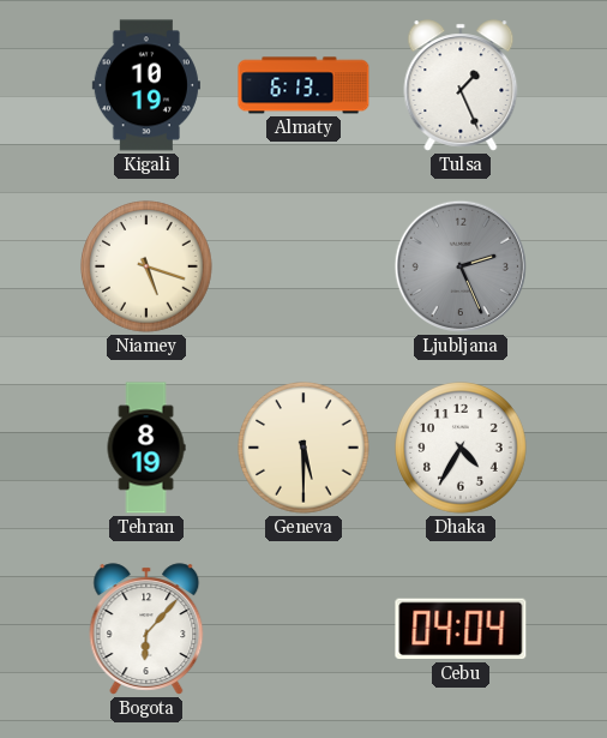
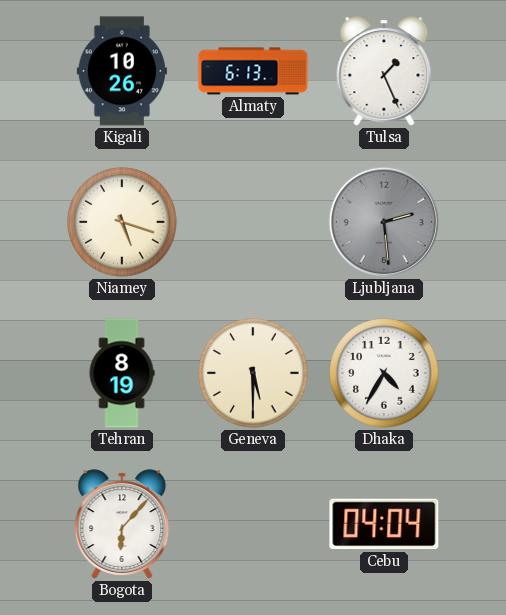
Kigali: 10:19 -> 10:26 (122, 71)
Ljubljana: 2:26 -> 2:29 (384, 222)
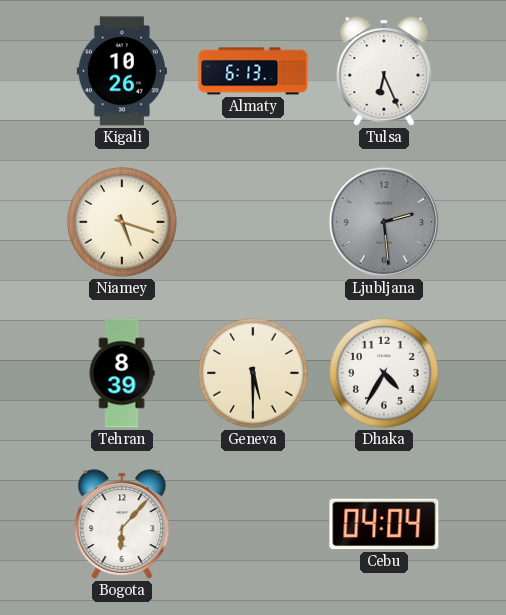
Tulsa: 1:26 -> 6:26 (384, 71)
Tehran: 8:19 -> 8:39 (122, 373)
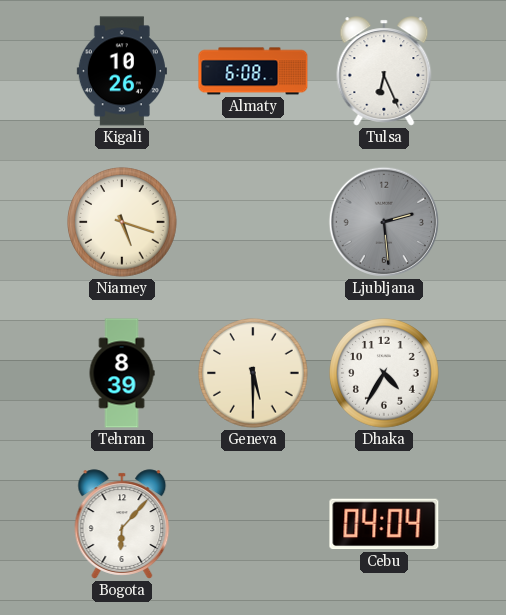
Almaty: 6:13 -> 6:08 (253, 71)
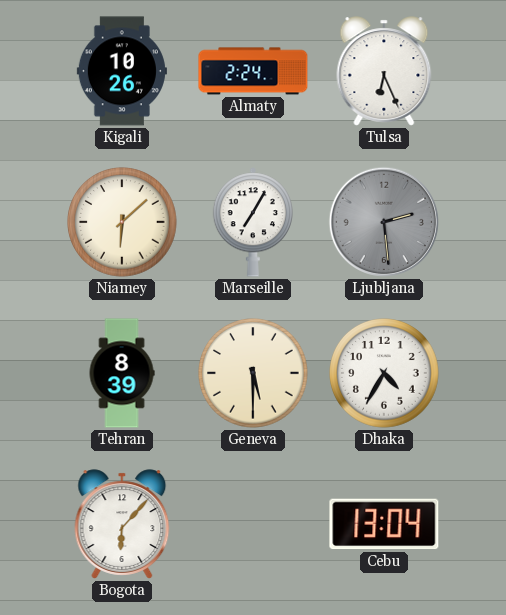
Almaty: 6:08 -> 2:24 (253, 71)
Niamey: 5:18 -> 6:08 (123, 223)
Marseille: none -> 7:05 (252, 222)
Cebu: 04:04 -> 13:04 (384, 524)
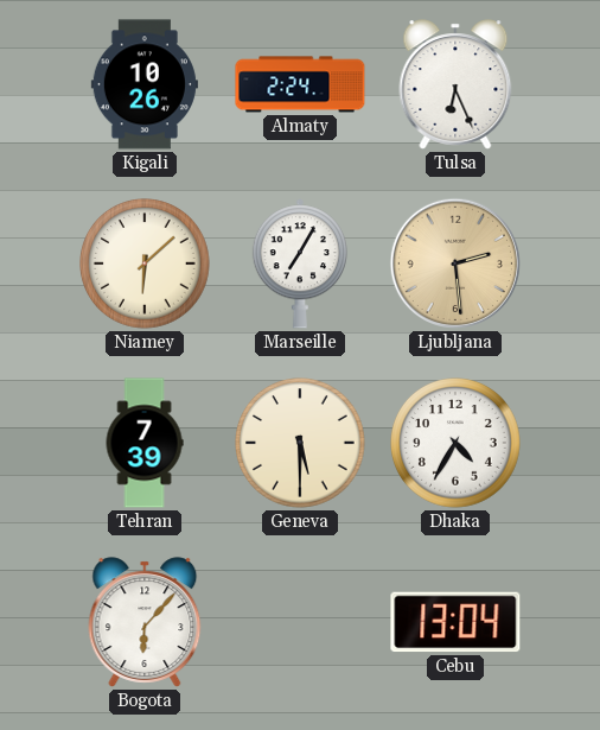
Ljubljana dial: grey -> champagne (455, 264)
Tehran: 8:39 -> 7:39 (145, 443)
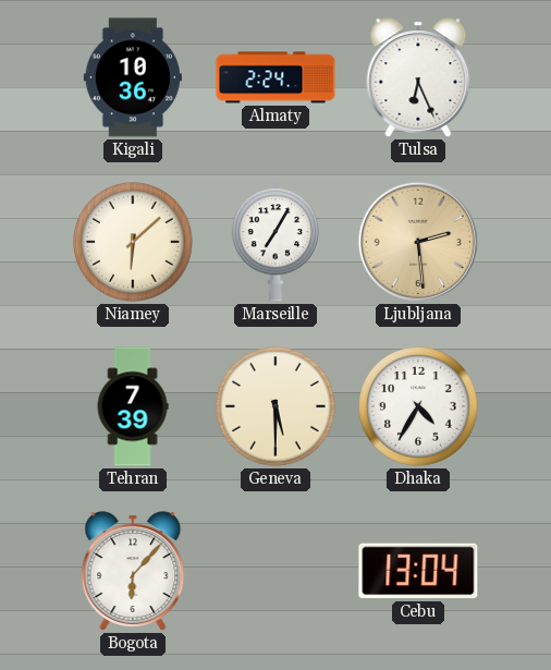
Kigali: 10:26 -> 10:36 (133, 77)
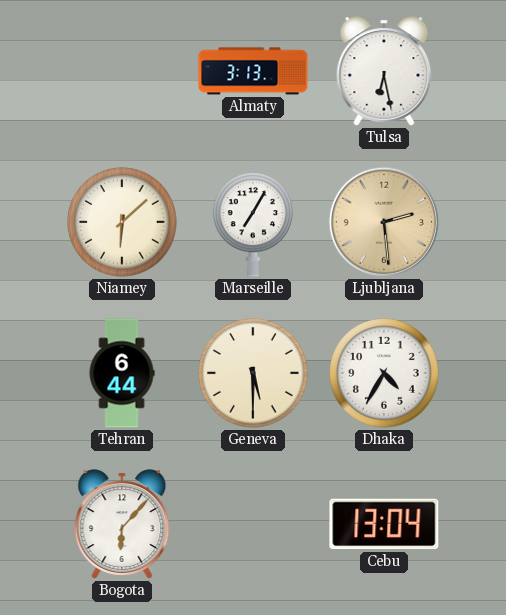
Kigali: 10:36 -> none (133, 77)
Almaty: 2:24 -> 3:13 (253, 71)
Tulsa: 6:26 -> 6:28 (384, 71)
Tehran: 7:39 -> 6:44 (122, 373)
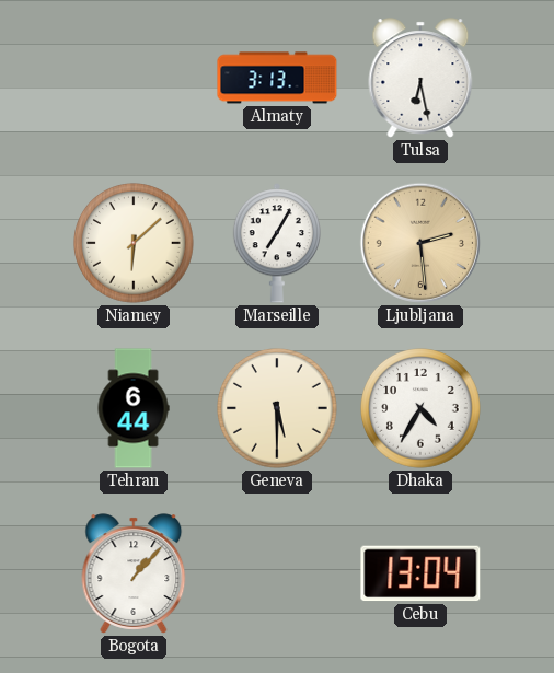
Bogota: 6:07 -> 1:07 (134, 573)
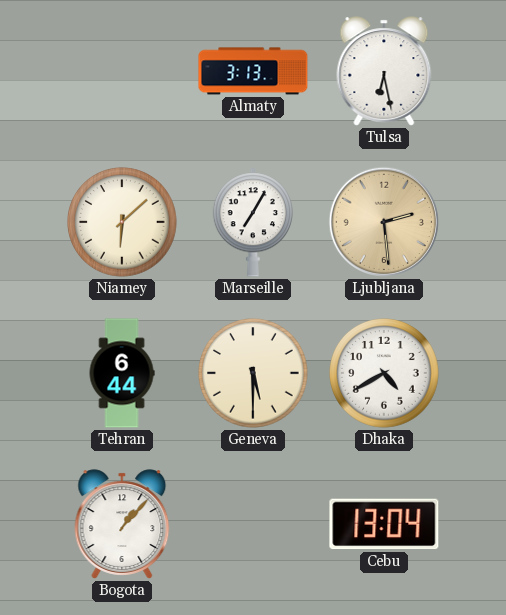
Dhaka: 4:35 -> 4:40 (385, 374)
